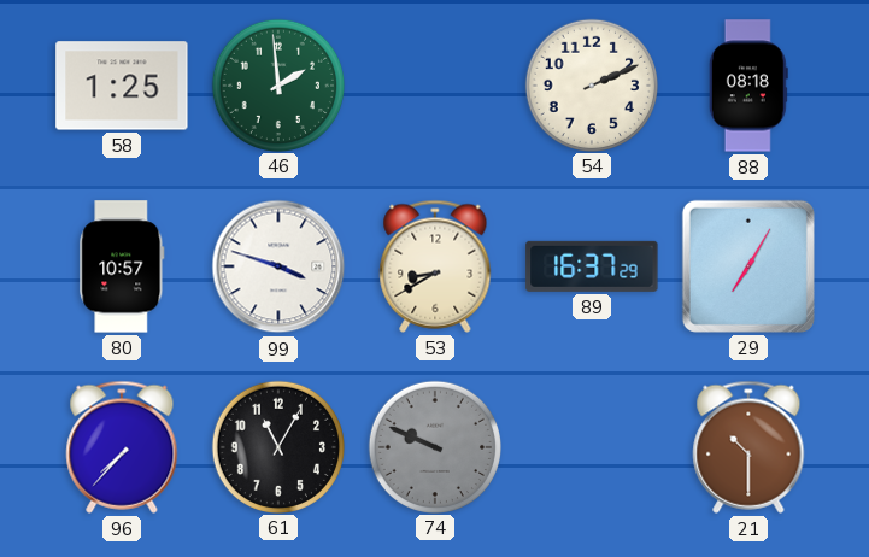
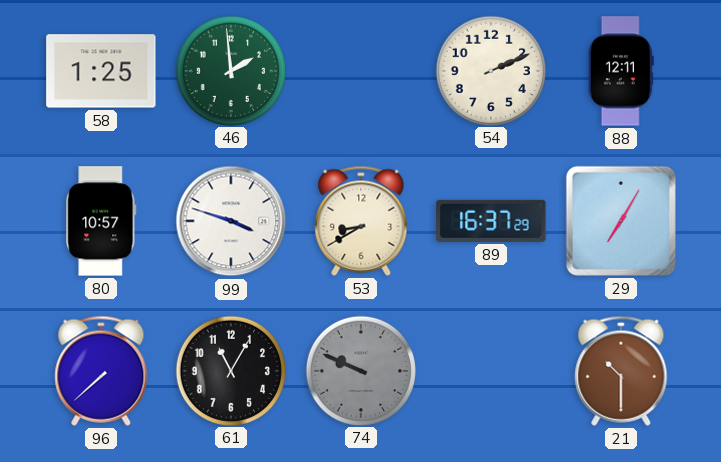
88: 08:18 -> 12:11 (621, 71)
96: 7:37 -> 7:38 (101, 371)
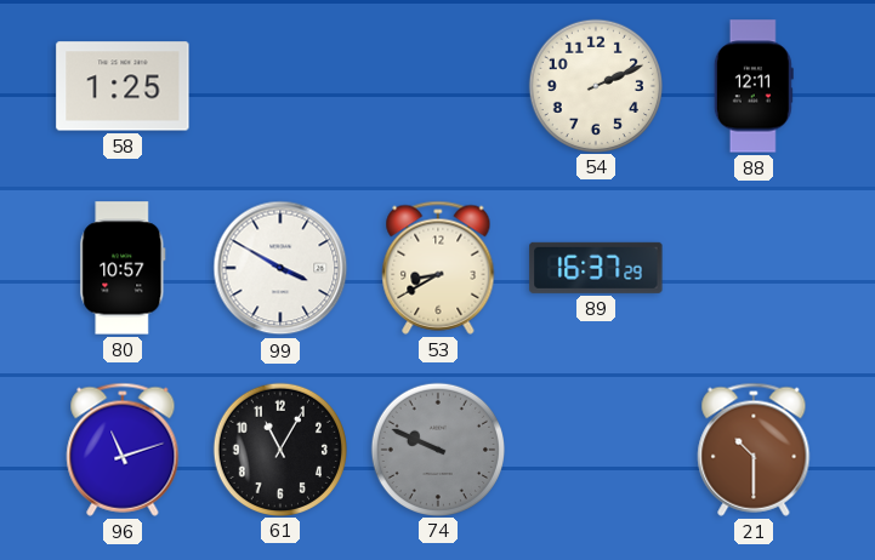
46: 1:59 -> none (230, 70)
99: 3:48 -> 3:50 (280, 268)
29: 7:05 -> none (621, 221)
96: 7:38 -> 11:12 (123, 450)
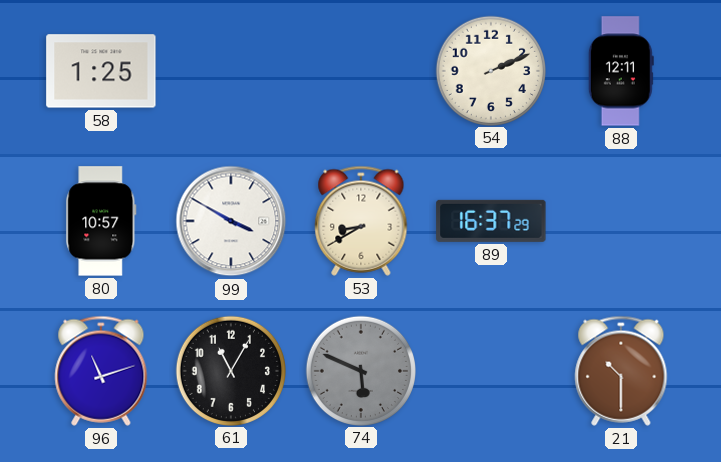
74: 9:49 -> 5:49 (360, 370)
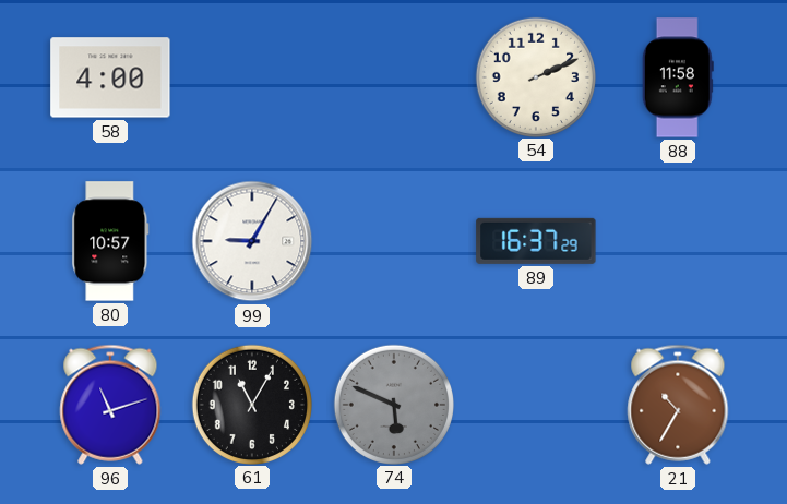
58: 1:25 -> 4:00 (110, 77)
88: 12:11 -> 11:58 (678, 77)
99: 3:50 -> 9:05 (252, 241)
53: 8:40 -> none (361, 221)
21: 10:30 -> 10:35 (678, 405)
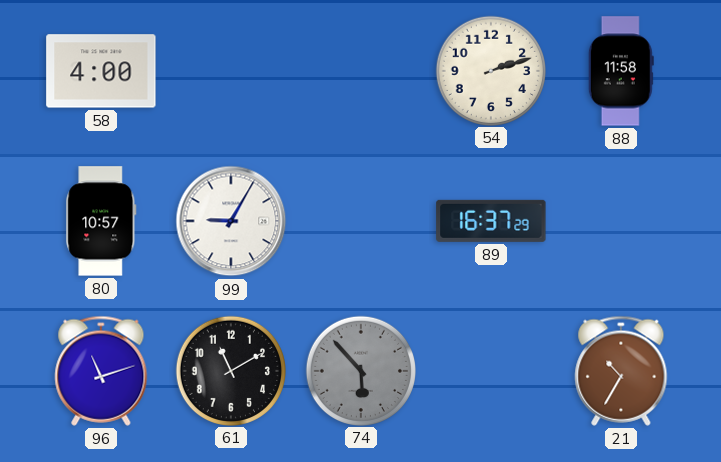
54: 2:11 -> 2:12 (490, 70)
61: 11:05 -> 11:10 (230, 370)
74: 5:49 -> 5:53 (360, 370)
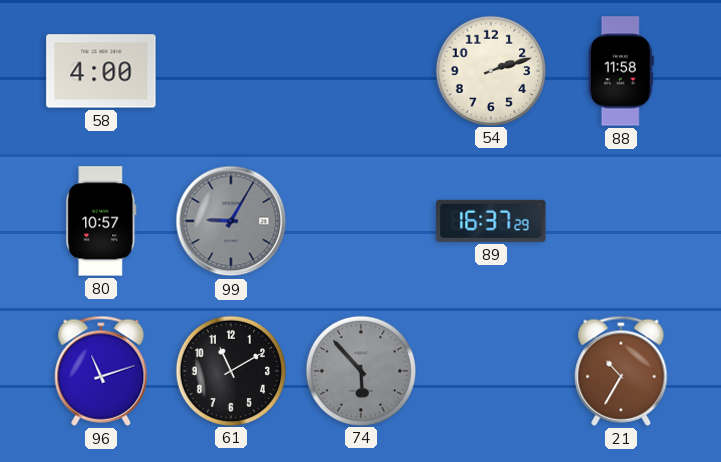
99 dial: white -> grey (231, 221)
